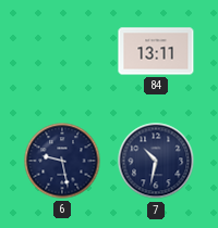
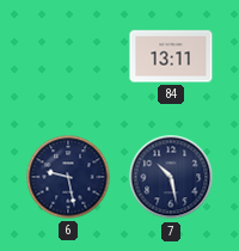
7: 10:32 -> 10:28 (171, 177)
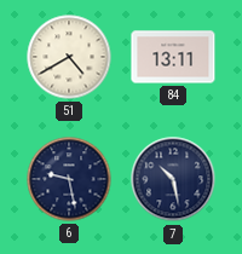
51: none -> 4:40 (69, 57)
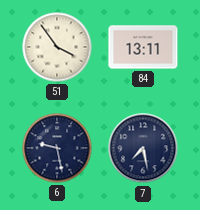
51: 4:40 -> 3:54 (57, 47)
7: 10:28 -> 7:28 (143, 148)
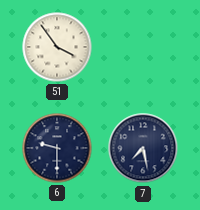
84: 13:11 -> none (143, 47)
6: 9:28 -> 9:30 (57, 148)
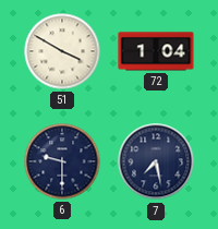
51: 3:54 -> 3:50 (62, 51)
72: none -> 1:04 (156, 51)
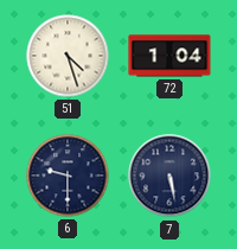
51: 3:50 -> 4:27 (68, 56)
7: 7:28 -> 5:28 (169, 175)
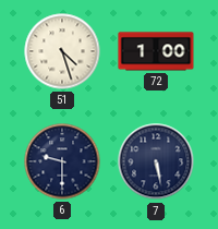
72: 1:04 -> 1:00 (156, 51)
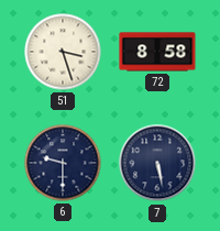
51: 4:27 -> 3:27 (63, 52)
72: 1:00 -> 8:58 (157, 52)
